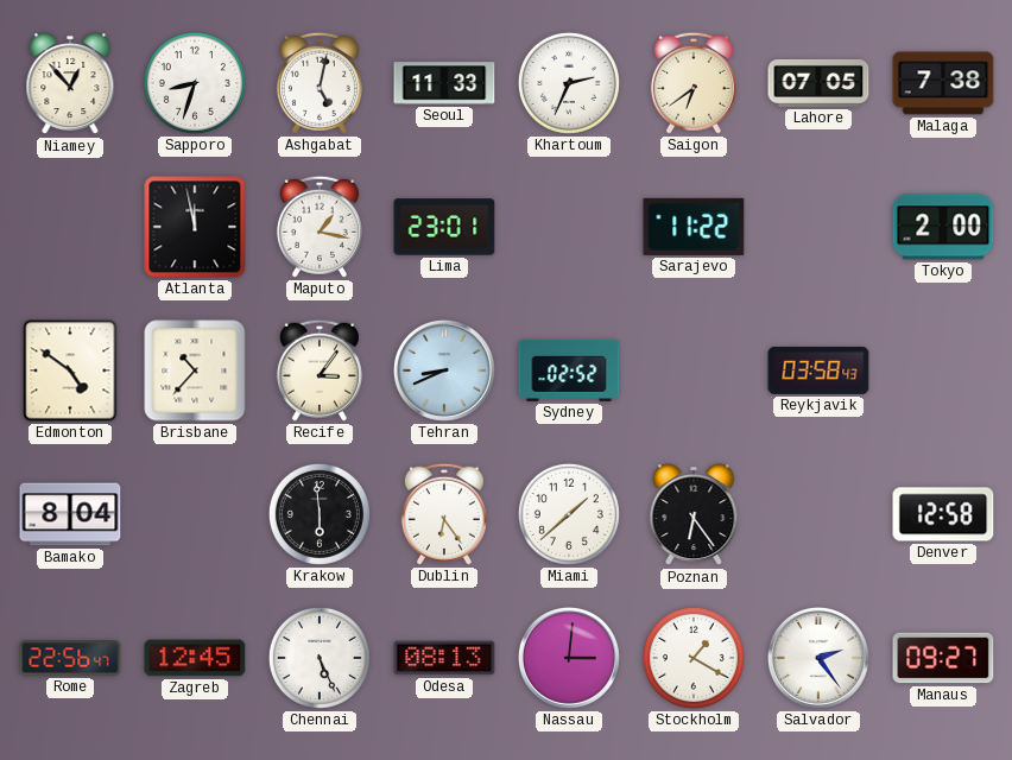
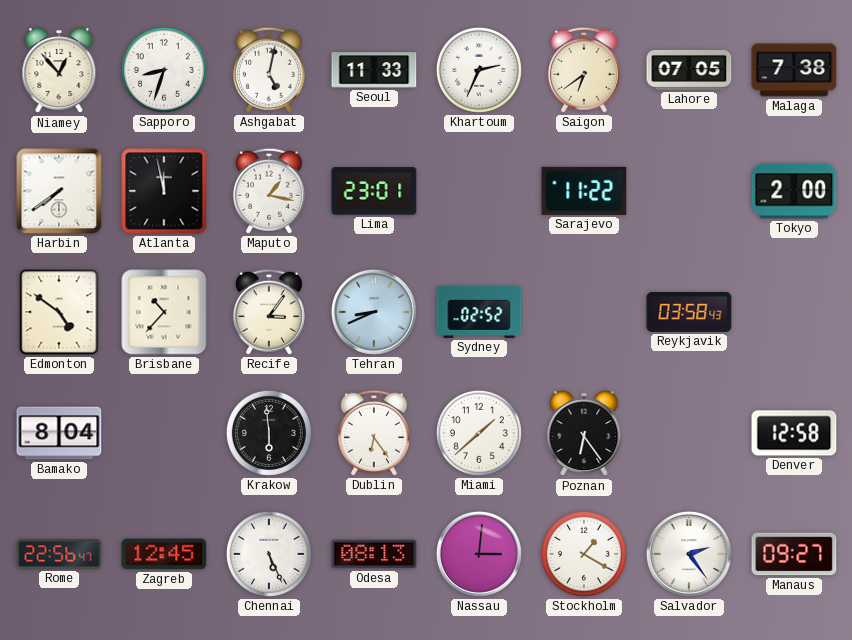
Harbin: none -> 7:39 (59, 191)
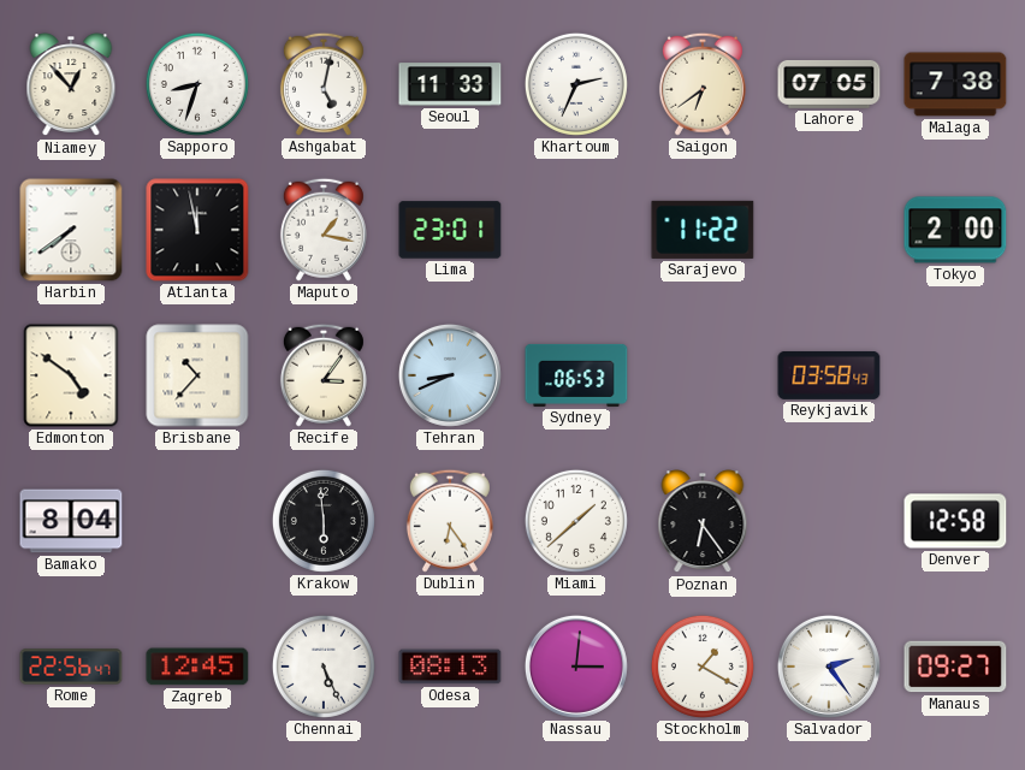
Sydney: 02:52 -> 06:53 (576, 375)
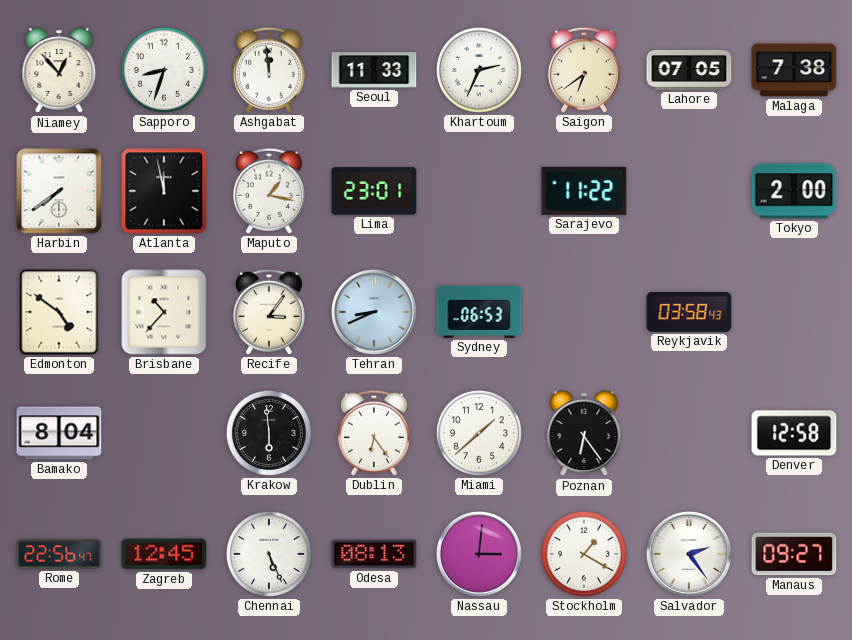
Ashgabat: 5:02 -> 11:59 (269, 70)
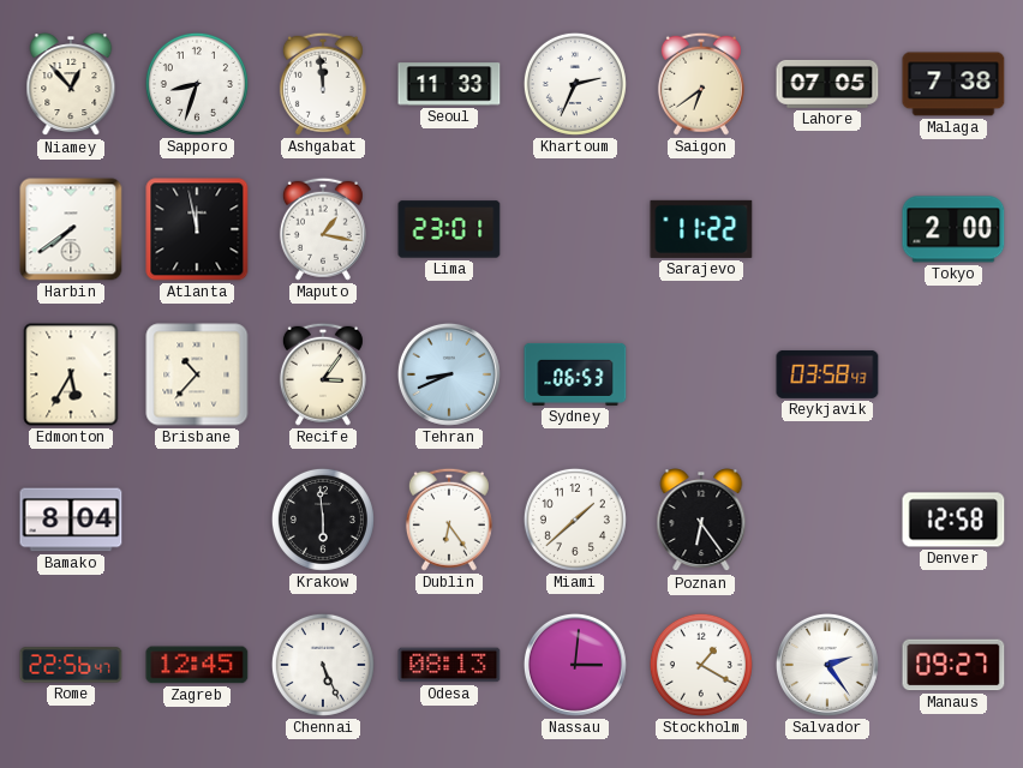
Edmonton: 4:51 -> 5:35 (71, 374)
